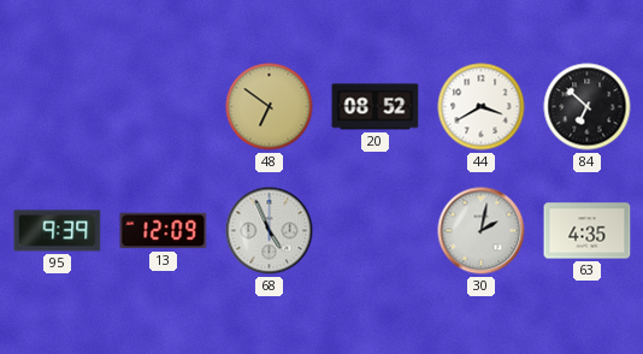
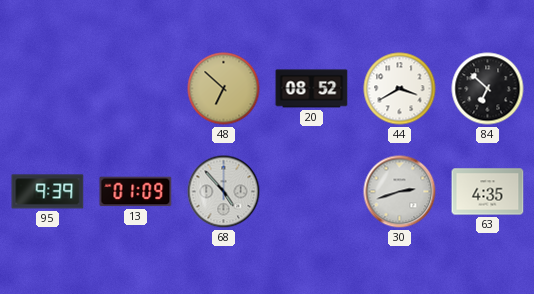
48: 6:51 -> 6:52 (224, 89)
13: 12:09 -> 01:09 (136, 192)
68: 4:56 -> 4:53 (224, 192)
30: 2:02 -> 2:42 (400, 192)
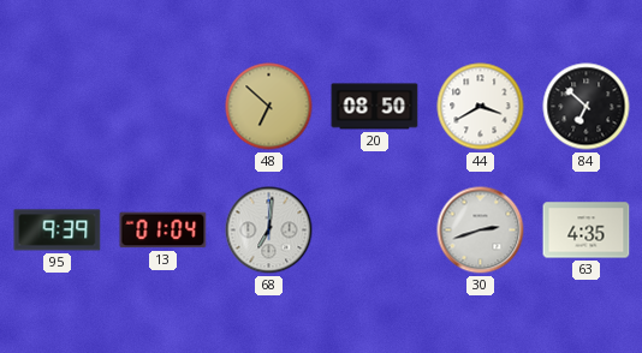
20: 08:52 -> 08:50 (375, 107)
13: 01:09 -> 01:04 (164, 231)
68: 4:53 -> 7:01 (269, 231)
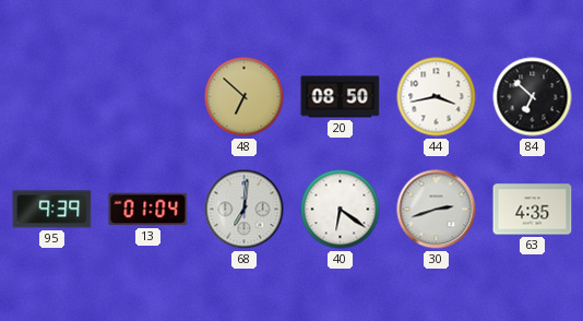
44: 3:40 -> 3:43 (437, 97)
40: none -> 6:21 (341, 210)
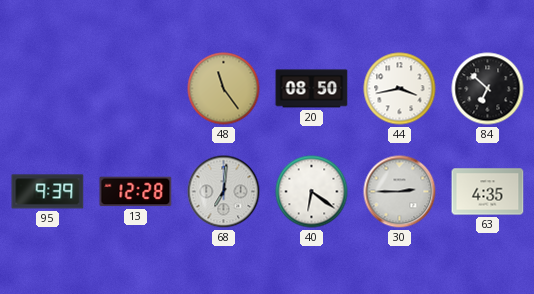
48: 6:52 -> 11:24 (224, 89)
13: 01:04 -> 12:28 (136, 192)
30: 2:42 -> 2:45 (400, 192)
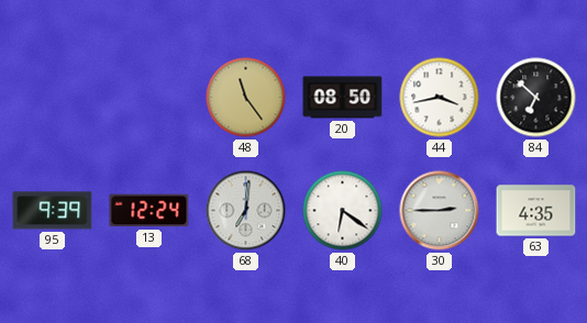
13: 12:28 -> 12:24 (149, 211)
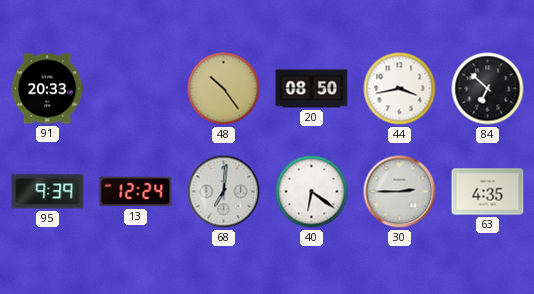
91: none -> 20:33 (47, 89)
48: 11:24 -> 10:24 (224, 89)
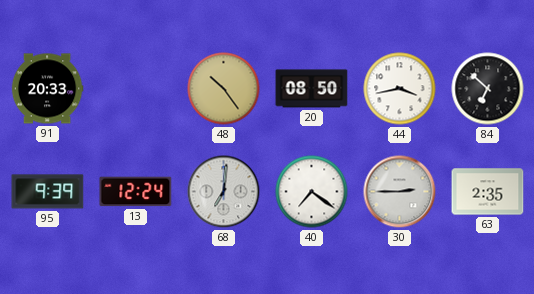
40: 6:21 -> 7:21 (312, 192)
63: 4:35 -> 2:35 (488, 192)
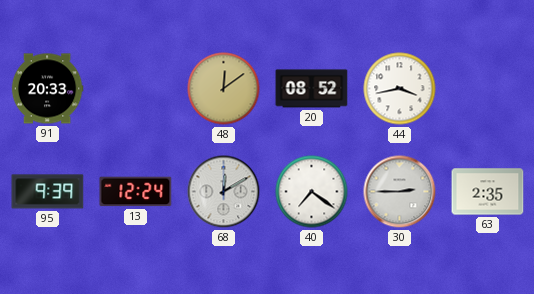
48: 10:24 -> 12:09 (224, 89)
20: 08:50 -> 08:52 (312, 89)
84: 6:52 -> none (488, 89)
68: 7:01 -> 12:10 (224, 192)
